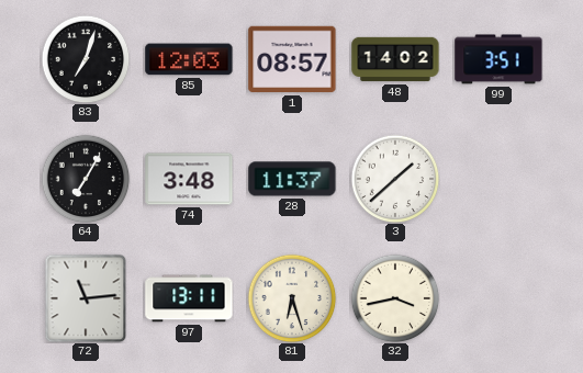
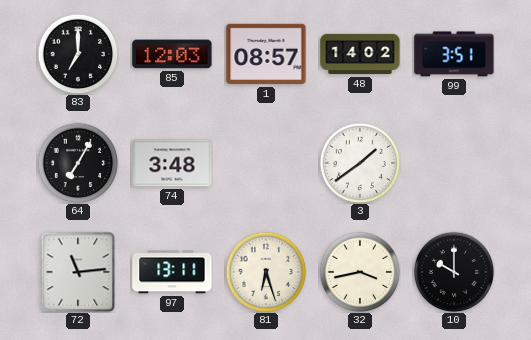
83: 7:03 -> 7:00 (78, 54)
28: 11:37 -> none (292, 179)
3: 1:38 -> 1:39 (360, 163)
10: none -> 10:00 (454, 272)
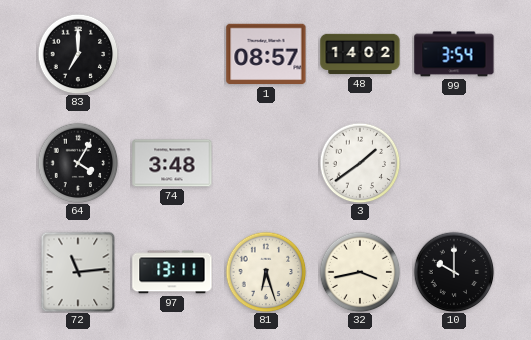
85: 12:03 -> none (172, 54)
99: 3:51 -> 3:54 (454, 54)
64: 7:05 -> 4:05 (78, 163)
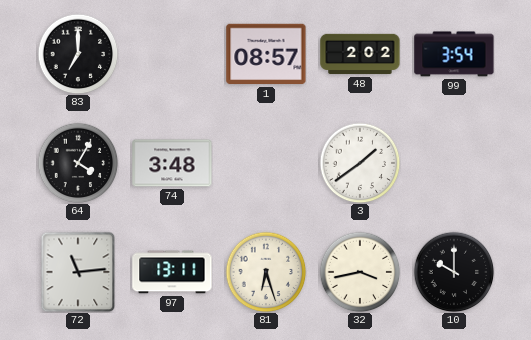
48: 14:02 -> 2:02 (360, 54)
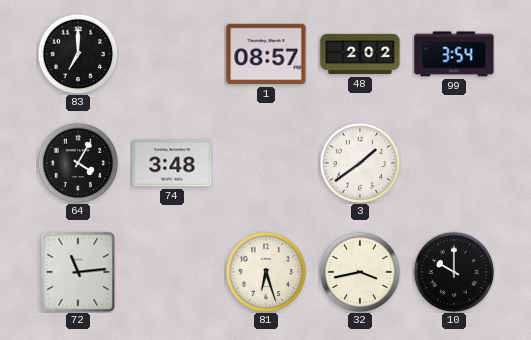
97: 13:11 -> none (172, 272)
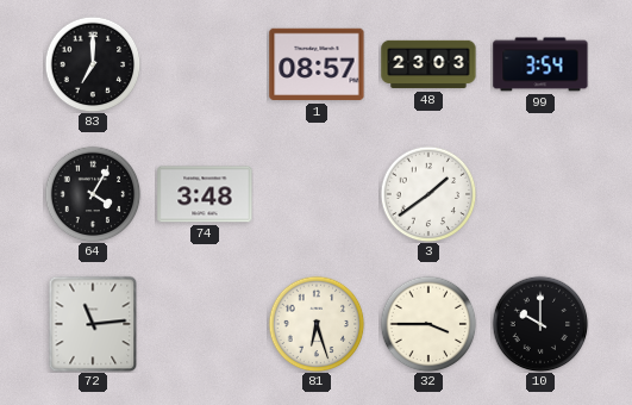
48: 2:02 -> 23:03 (428, 64)
32: 3:43 -> 3:45 (428, 324)
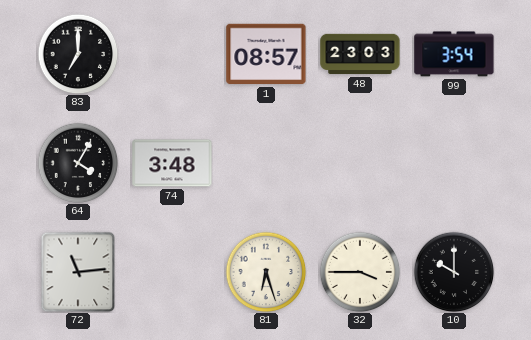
3: 1:39 -> none (428, 194)
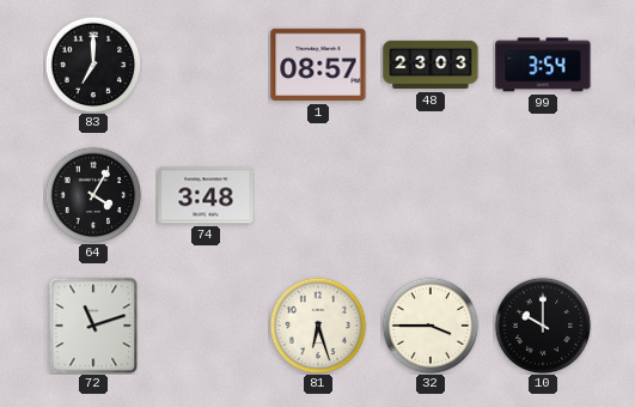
72: 11:14 -> 11:12 (93, 326)
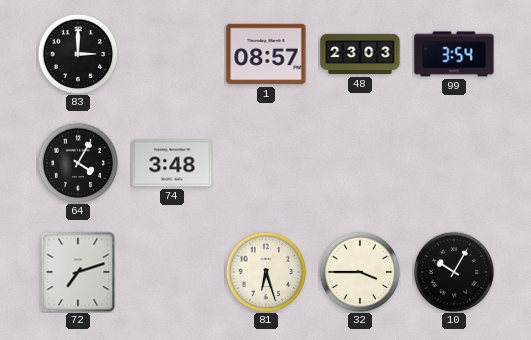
83: 7:00 -> 3:00 (78, 54)
72: 11:12 -> 7:12 (78, 272)
10: 10:00 -> 10:05 (454, 272)
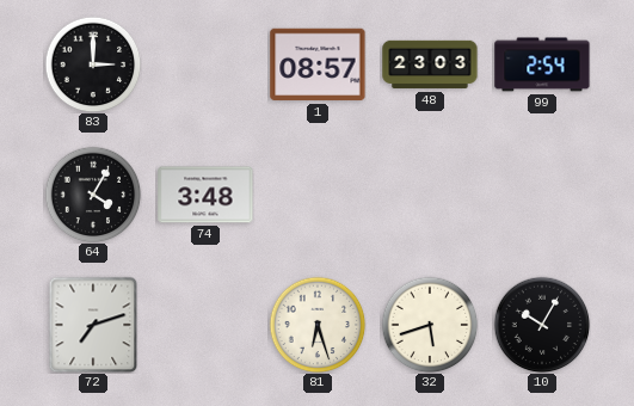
99: 3:54 -> 2:54 (542, 64)
32: 3:45 -> 5:42 (430, 325)
